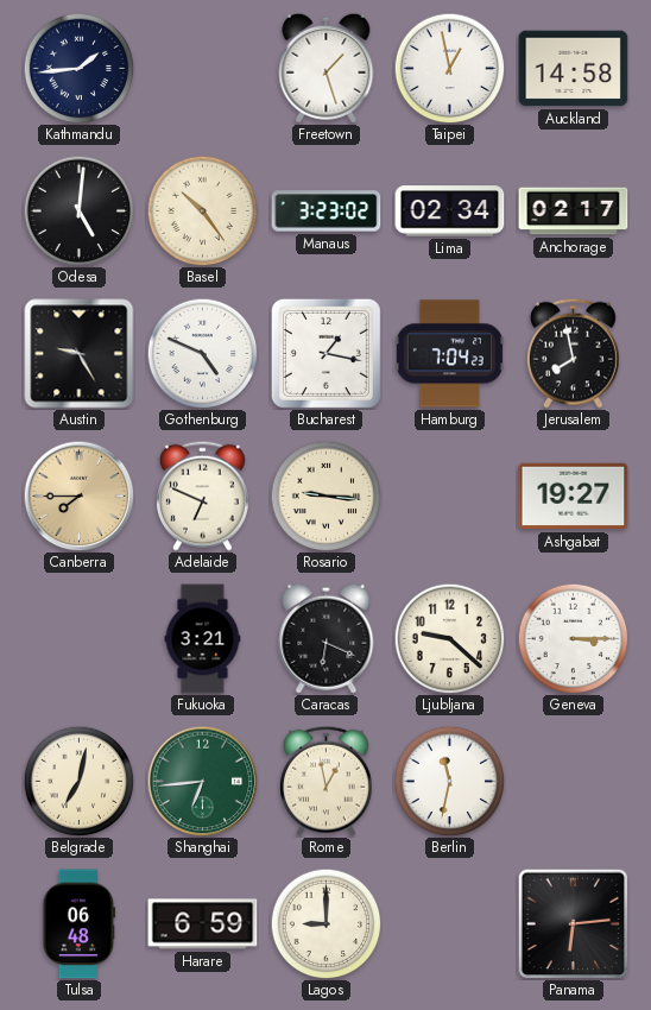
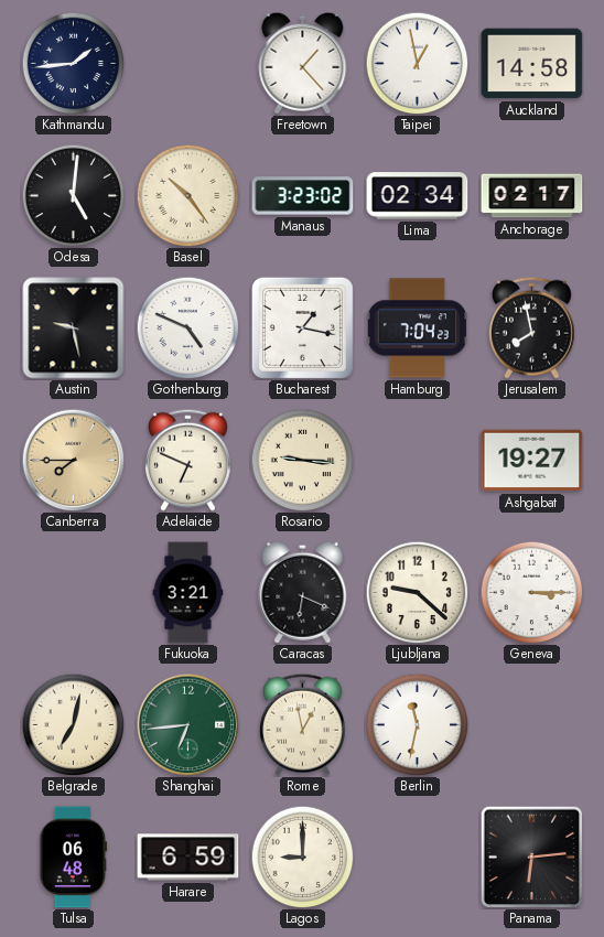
Freetown: 1:27 -> 1:23 (303, 63)
Austin: 9:25 -> 9:28 (74, 329)
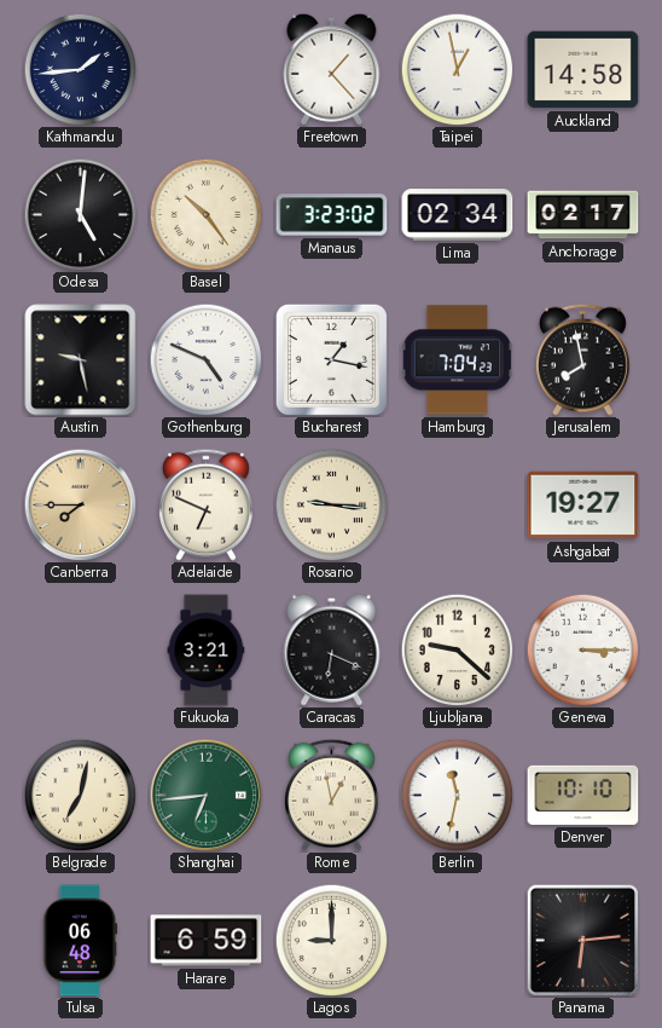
Denver: none -> 10:10 (583, 795)
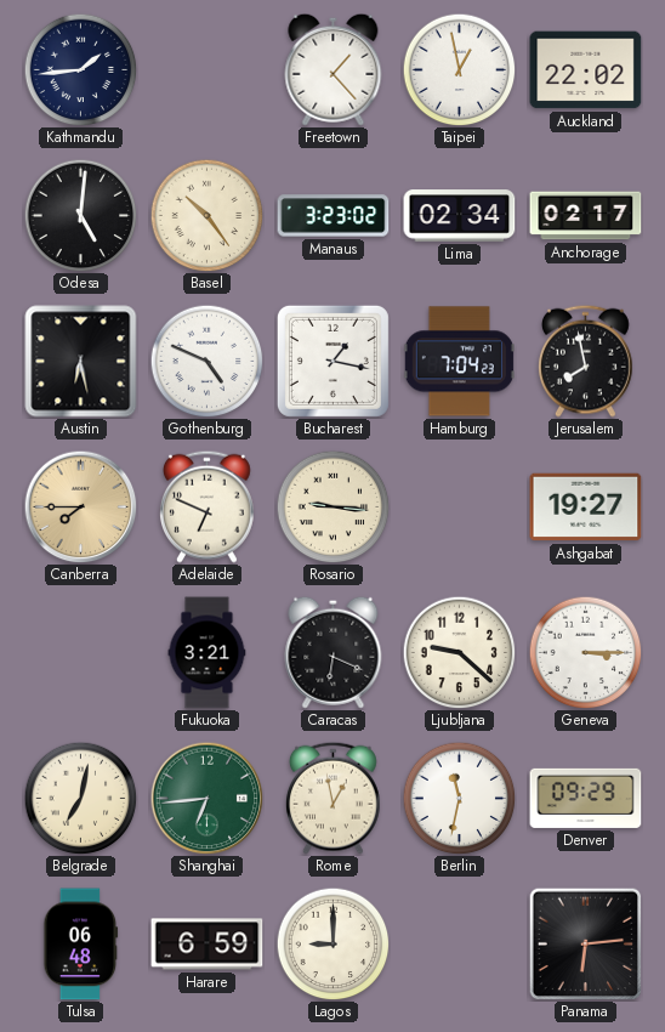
Auckland: 14:58 -> 22:02 (586, 70)
Austin: 9:28 -> 6:28 (81, 362)
Denver: 10:10 -> 09:29 (586, 798)
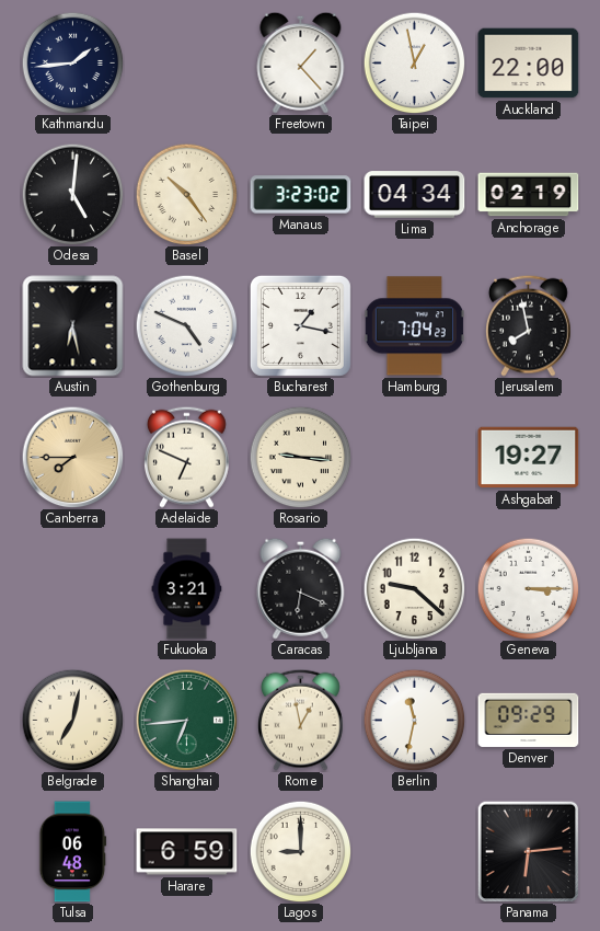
Auckland: 22:02 -> 22:00 (529, 64)
Lima: 02:34 -> 04:34 (415, 195)
Anchorage: 02:17 -> 02:19 (529, 195)
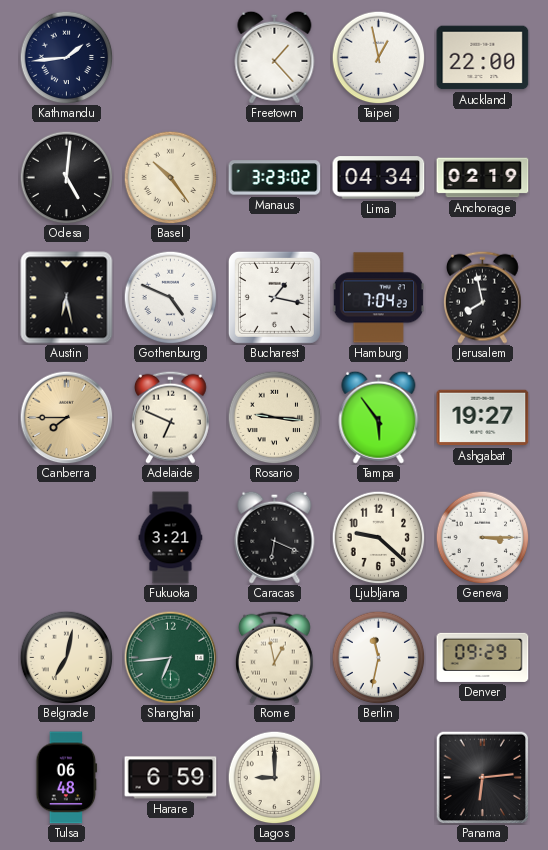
Tampa: none -> 5:54 (379, 417)
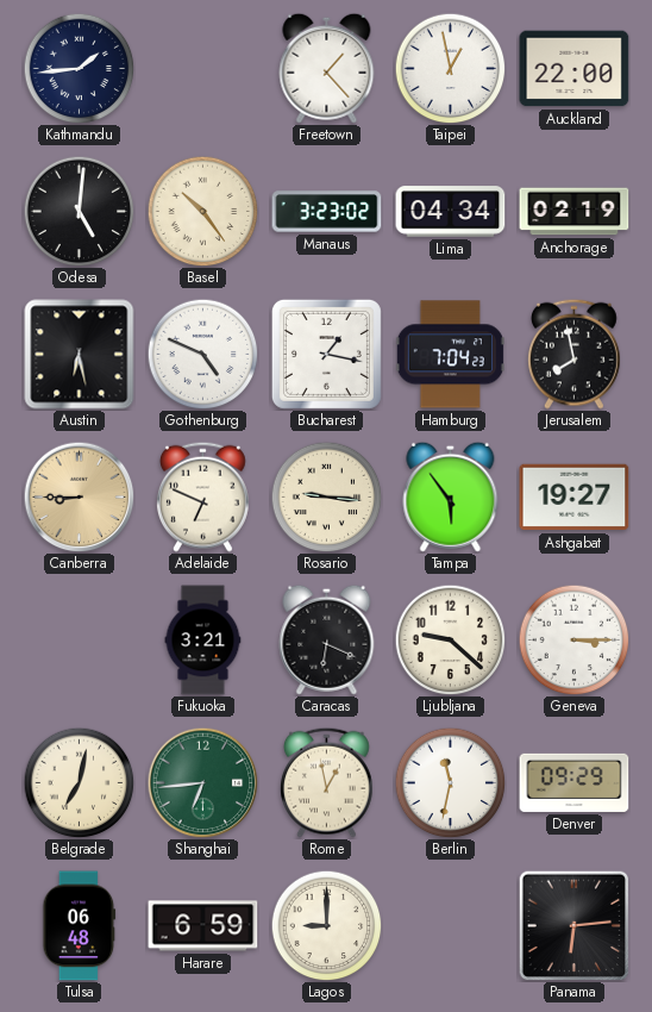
Canberra: 7:45 -> 8:45 (79, 496)
